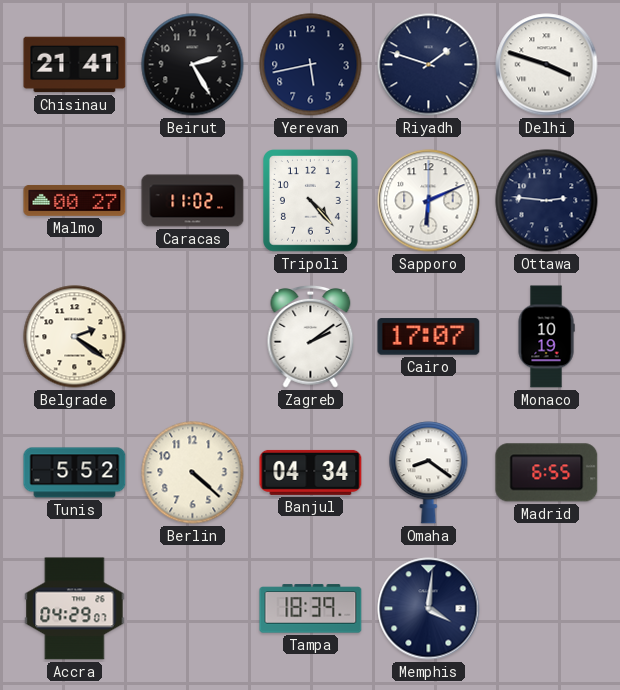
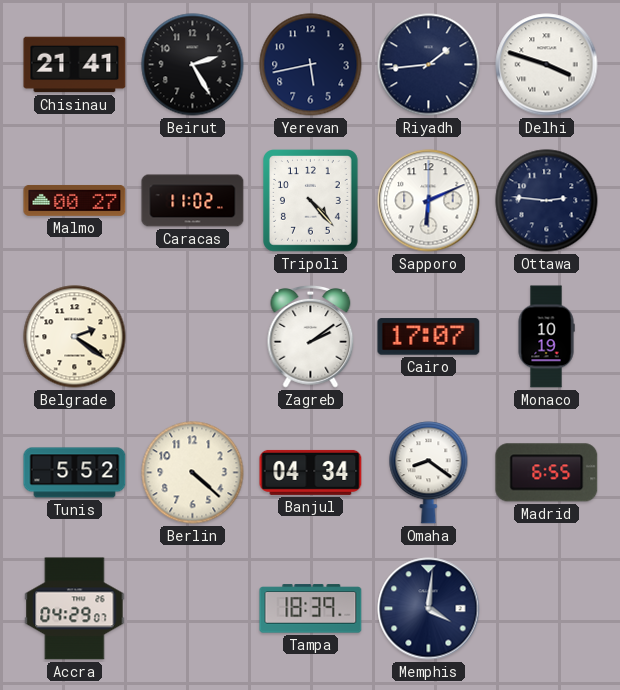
Riyadh: 1:48 -> 1:44 (429, 65)
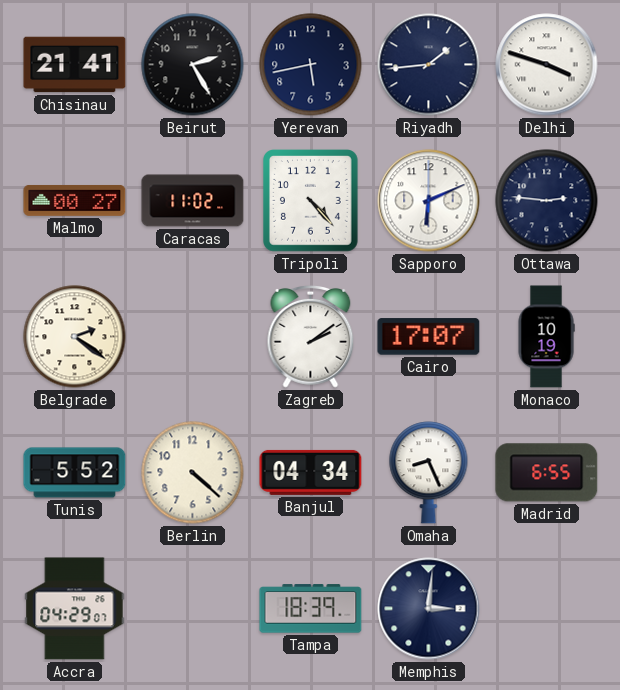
Omaha: 8:21 -> 8:26 (429, 473)
Memphis: 4:01 -> 3:01 (429, 609)
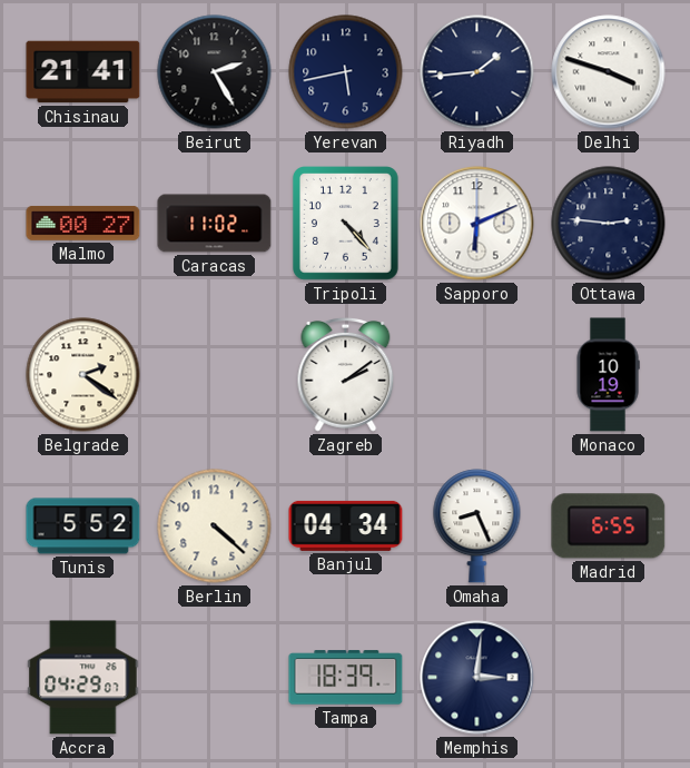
Cairo: 17:07 -> none (429, 337)
